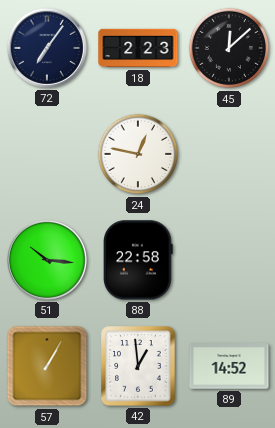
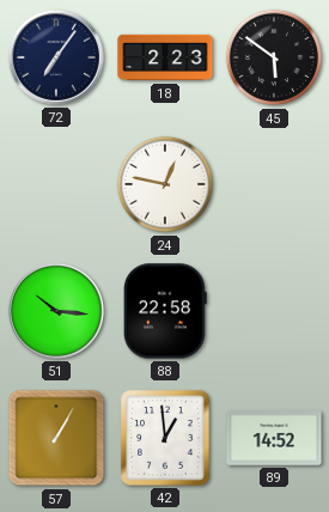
45: 12:08 -> 5:51 (274, 57)
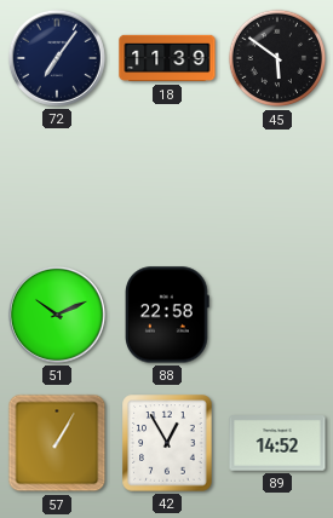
18: 2:23 -> 11:39 (167, 58)
24: 12:47 -> none (165, 184)
51: 10:16 -> 10:11 (57, 315)
42: 12:59 -> 12:55 (167, 443)
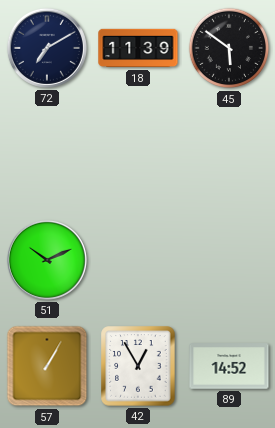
72: 7:06 -> 7:10 (47, 48)
88: 22:58 -> none (168, 315)
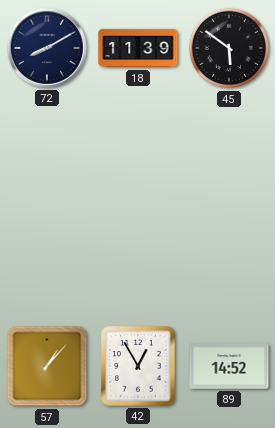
72: 7:10 -> 8:10 (47, 48)
51: 10:11 -> none (47, 260)
57: 1:05 -> 1:07 (47, 366)
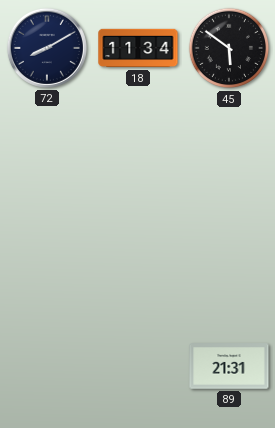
18: 11:39 -> 11:34 (138, 48)
57: 1:07 -> none (47, 366)
42: 12:55 -> none (138, 366)
89: 14:52 -> 21:31 (229, 366)
